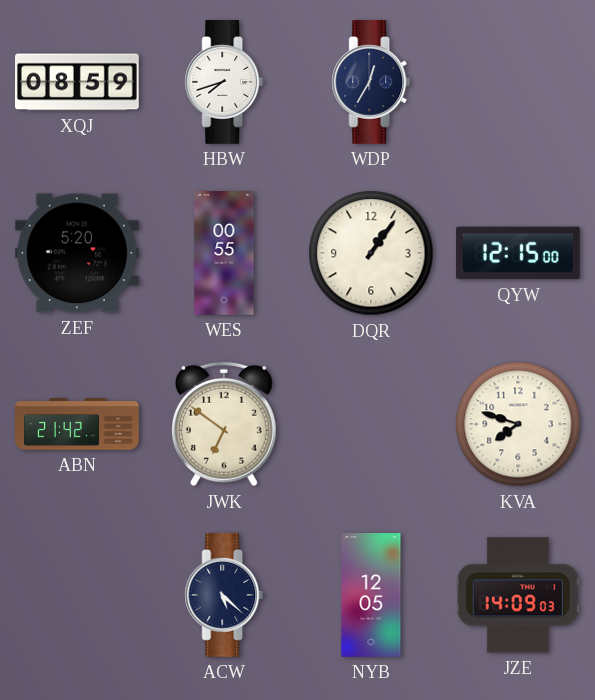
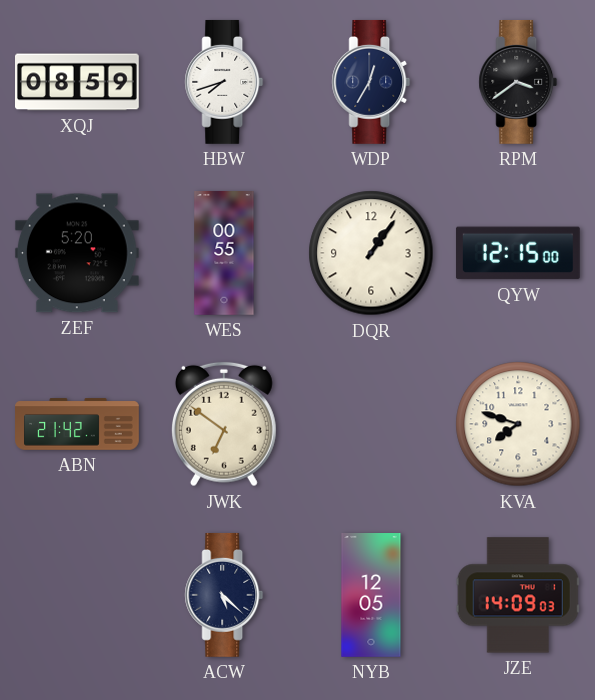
RPM: none -> 3:39 (518, 82)
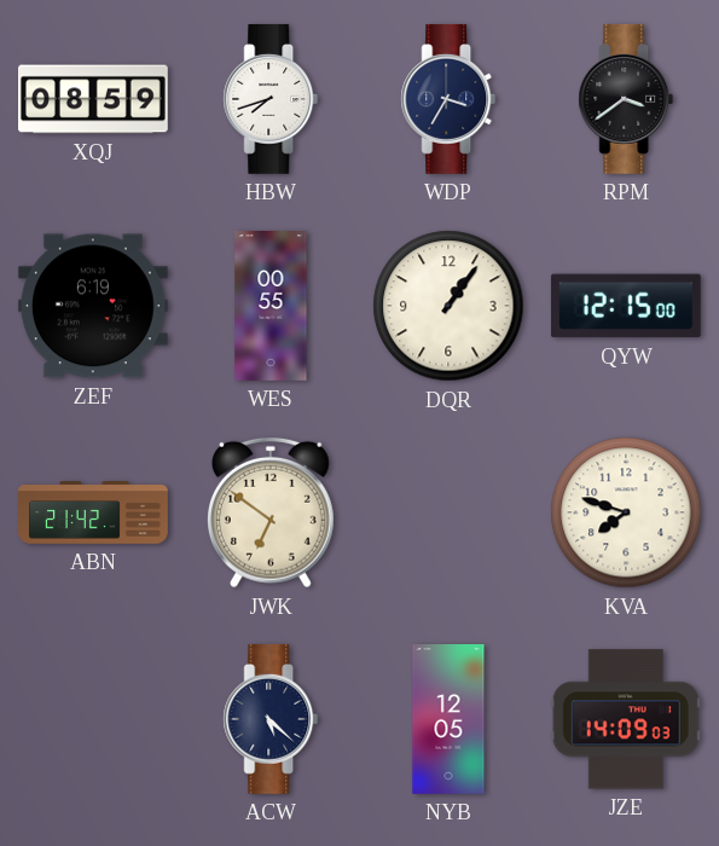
WDP: 12:35 -> 3:35 (448, 99)
ZEF: 5:20 -> 6:19 (93, 306)
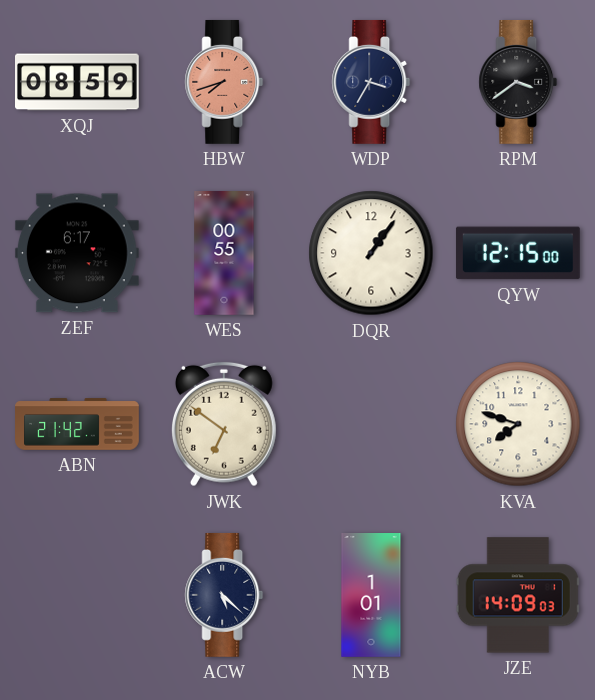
HBW dial: white -> salmon (224, 82)
ZEF: 6:19 -> 6:17 (77, 253)
NYB: 12:05 -> 1:01 (371, 596)
